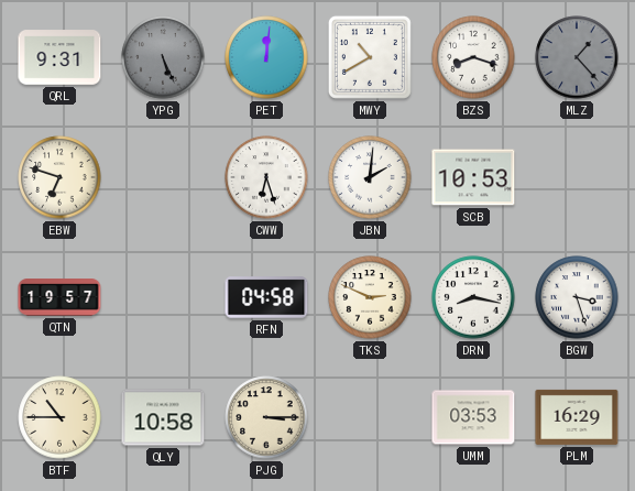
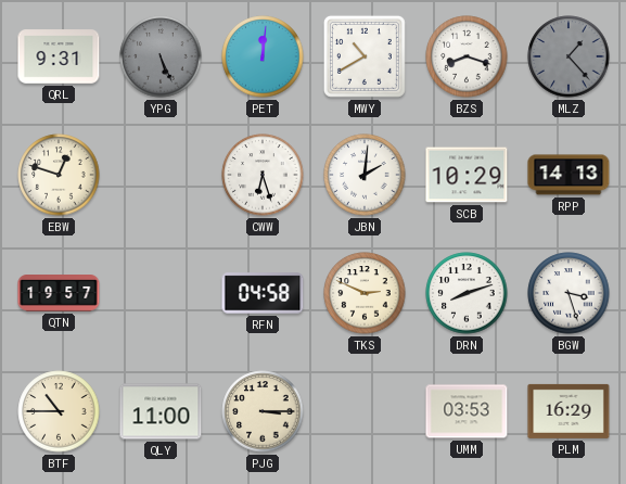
EBW: 6:48 -> 12:48 (59, 175)
SCB: 10:53 -> 10:29 (467, 175)
RPP: none -> 14:13 (568, 175)
DRN: 8:17 -> 8:12 (467, 293)
QLY: 10:58 -> 11:00 (161, 411)
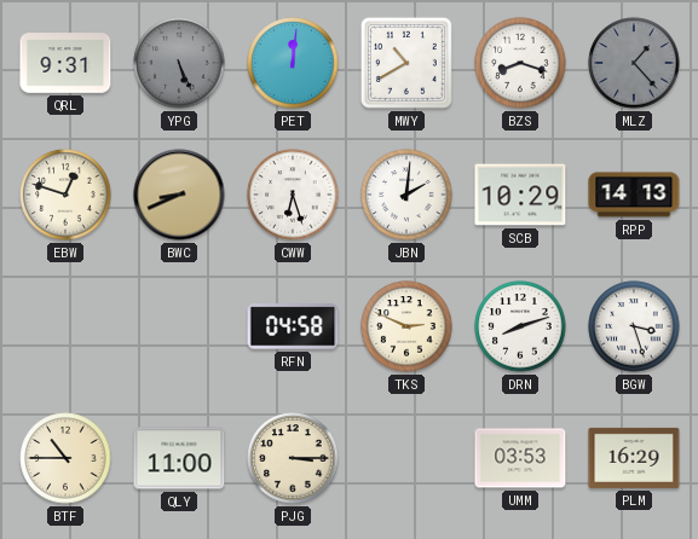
BWC: none -> 8:41 (179, 195)
QTN: 19:57 -> none (59, 294)
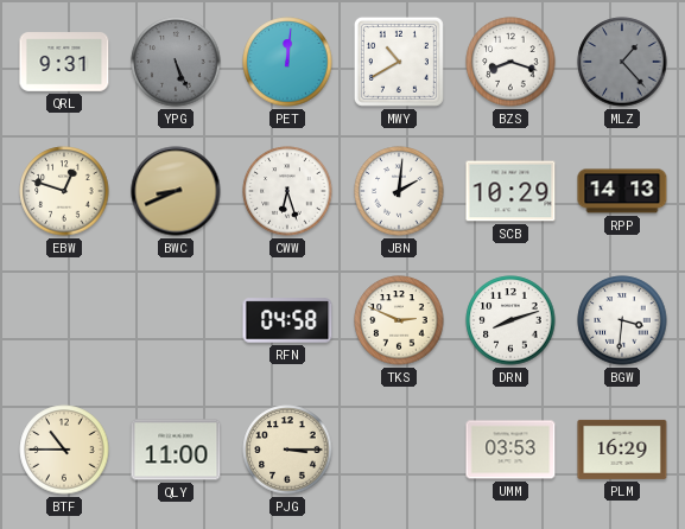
BGW: 3:27 -> 3:31 (622, 320)
